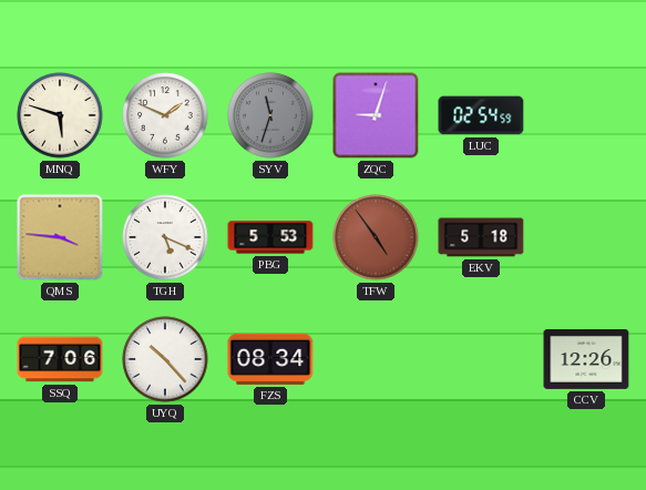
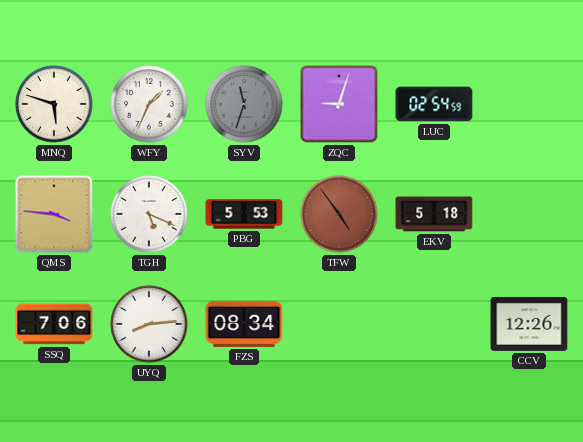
WFY: 1:49 -> 1:34 (149, 104)
UYQ: 10:23 -> 8:14 (149, 324)
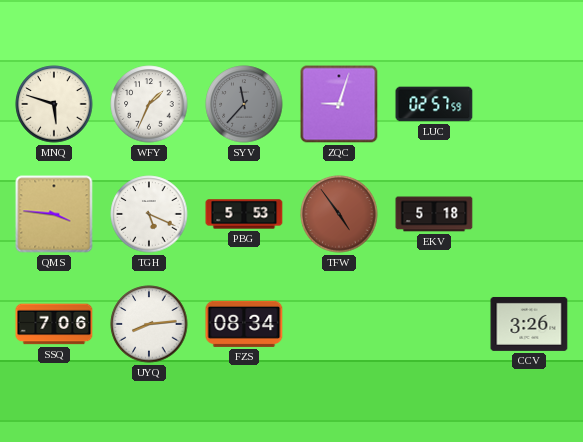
SYV: 11:33 -> 11:37 (244, 104)
LUC: 02:54 -> 02:57 (434, 104)
CCV: 12:26 -> 3:26 (529, 324)
